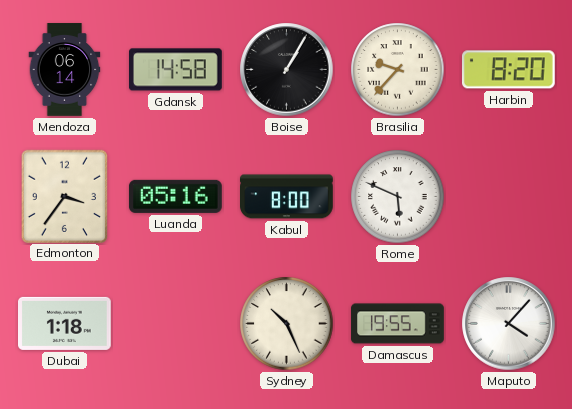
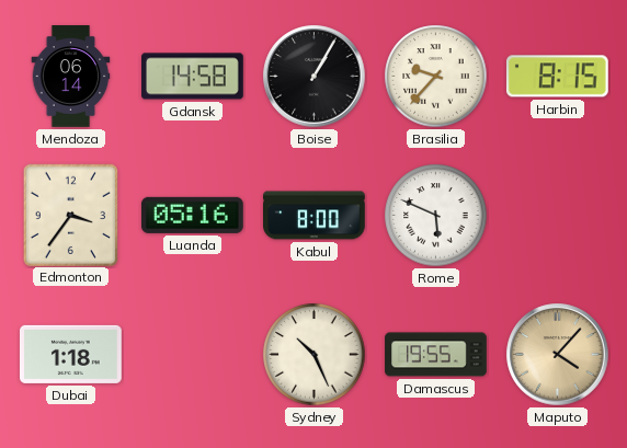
Harbin: 8:20 -> 8:15 (557, 77)
Maputo dial: white -> champagne (558, 355)
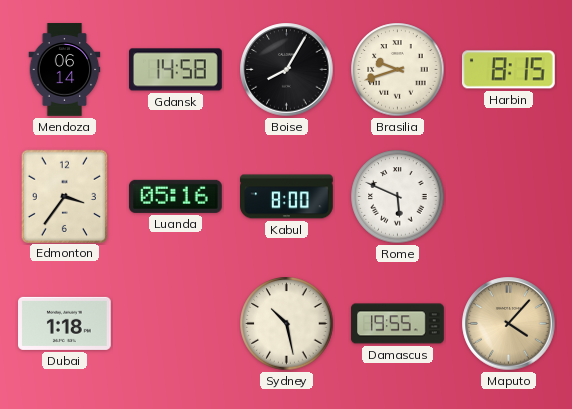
Boise: 1:05 -> 8:05 (287, 70)
Brasilia: 9:37 -> 9:42 (398, 70)
Sydney: 10:26 -> 10:28 (287, 324)
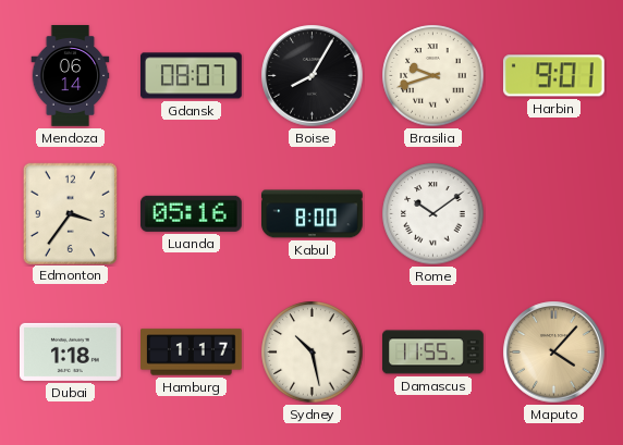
Gdansk: 14:58 -> 08:07 (192, 76)
Harbin: 8:15 -> 9:01 (553, 76)
Rome: 5:49 -> 10:09 (433, 214)
Hamburg: none -> 1:17 (192, 353)
Damascus: 19:55 -> 11:55 (433, 353)
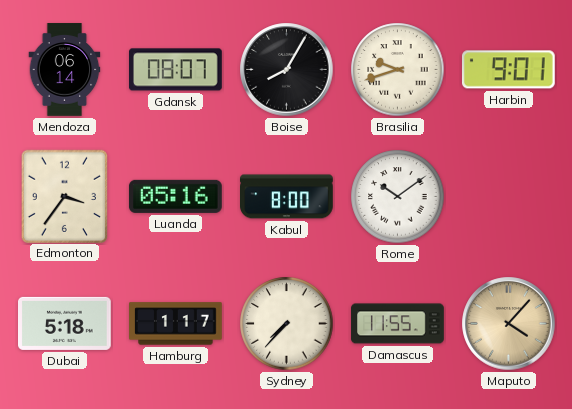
Dubai: 1:18 -> 5:18 (65, 323)
Sydney: 10:28 -> 7:37 (287, 324)
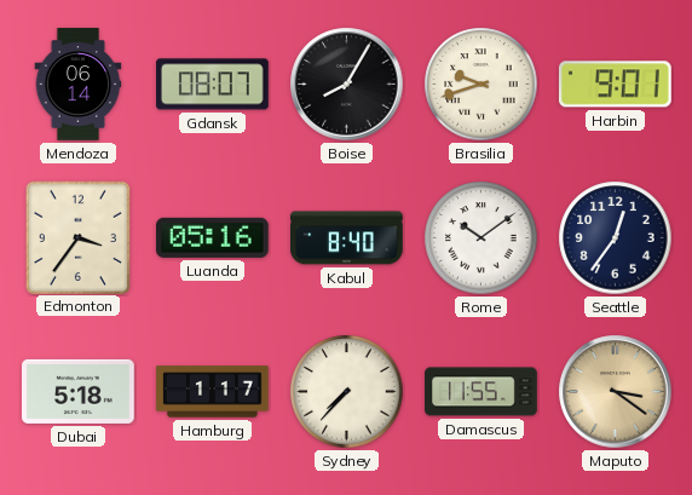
Kabul: 8:00 -> 8:40 (347, 238)
Seattle: none -> 12:36 (616, 238)
Maputo: 4:07 -> 3:21 (616, 392)
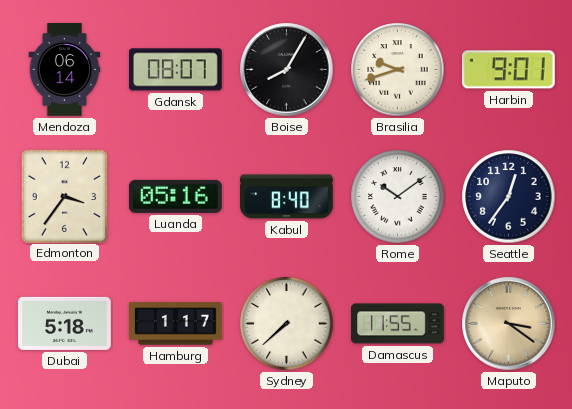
Sydney: 7:37 -> 7:38 (287, 324)
